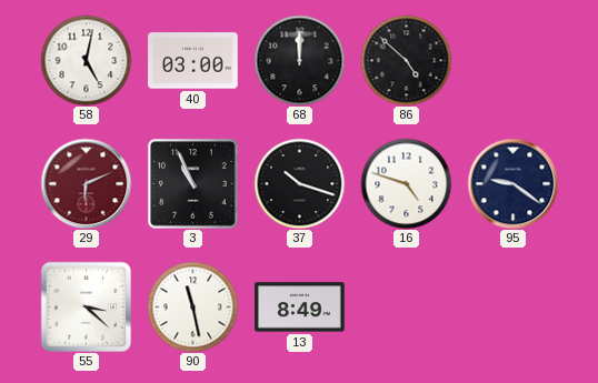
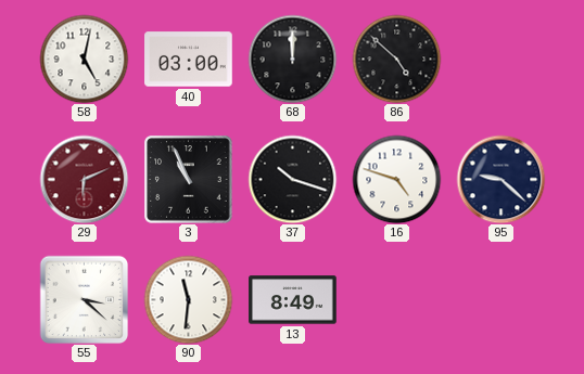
95: 9:21 -> 9:22 (500, 179)
90: 11:28 -> 11:31 (188, 299)
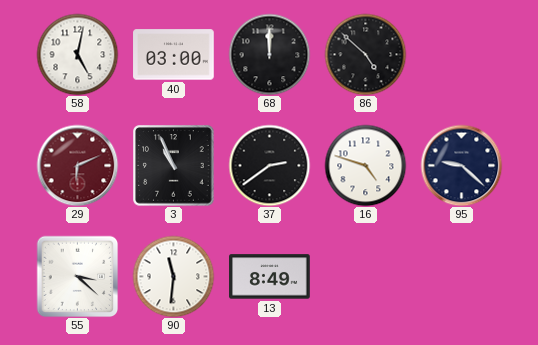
37: 10:18 -> 2:39 (269, 165)
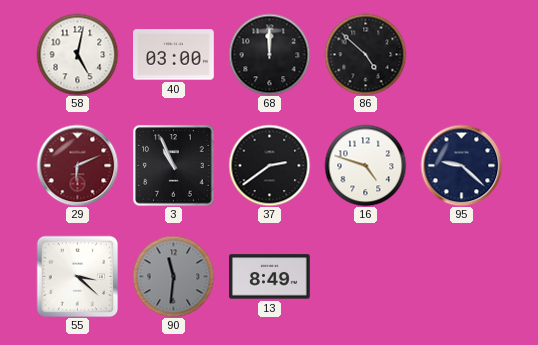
90 dial: white -> grey (173, 276)
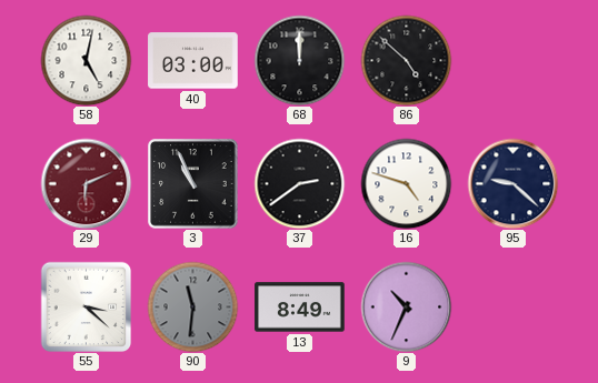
9: none -> 10:34 (406, 306)
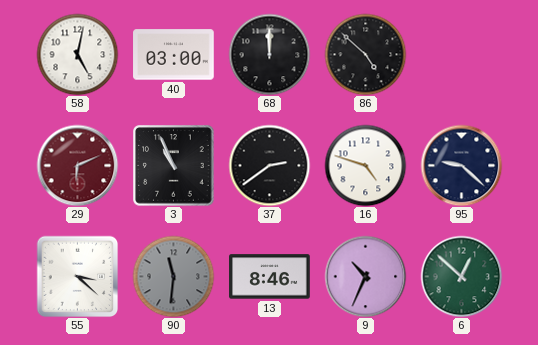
13: 8:49 -> 8:46 (270, 277)
6: none -> 12:52 (461, 276)
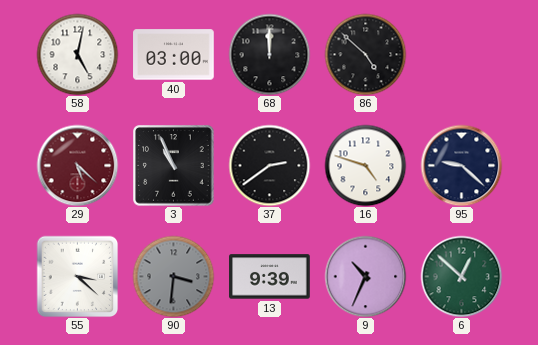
29: 6:11 -> 5:22 (77, 165)
90: 11:31 -> 3:31 (173, 276)
13: 8:46 -> 9:39 (270, 277)
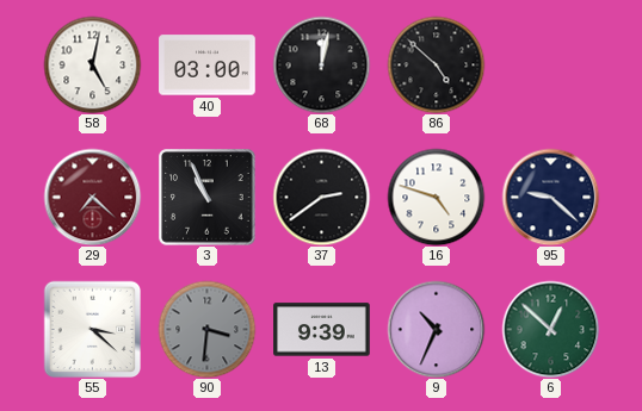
68: 12:00 -> 12:02 (321, 64)
29: 5:22 -> 7:22 (92, 197)
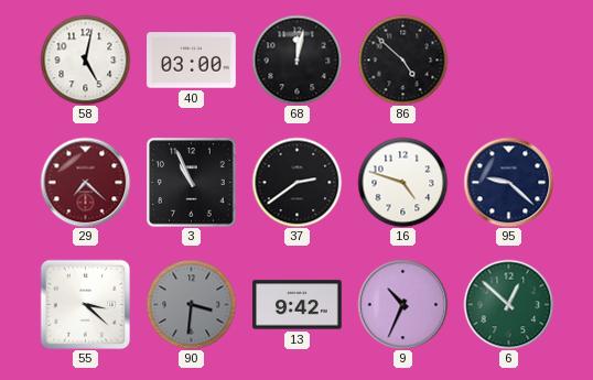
13: 9:39 -> 9:42 (298, 305)
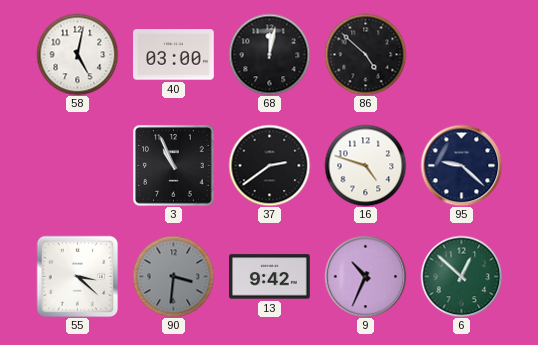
29: 7:22 -> none (85, 182)
